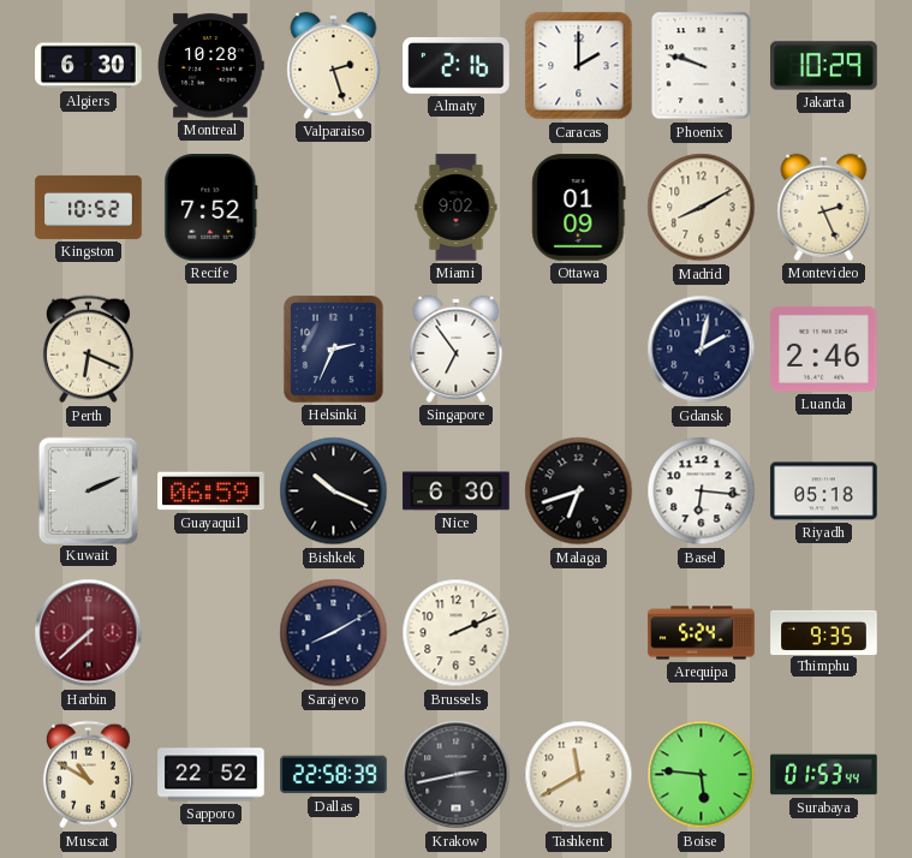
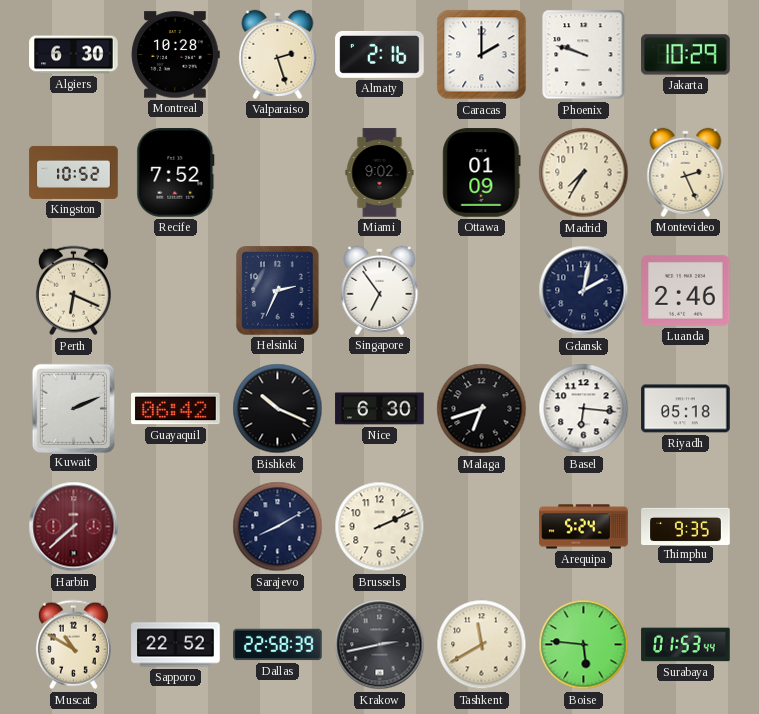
Madrid: 8:10 -> 7:35 (584, 173)
Guayaquil: 06:59 -> 06:42 (176, 409)
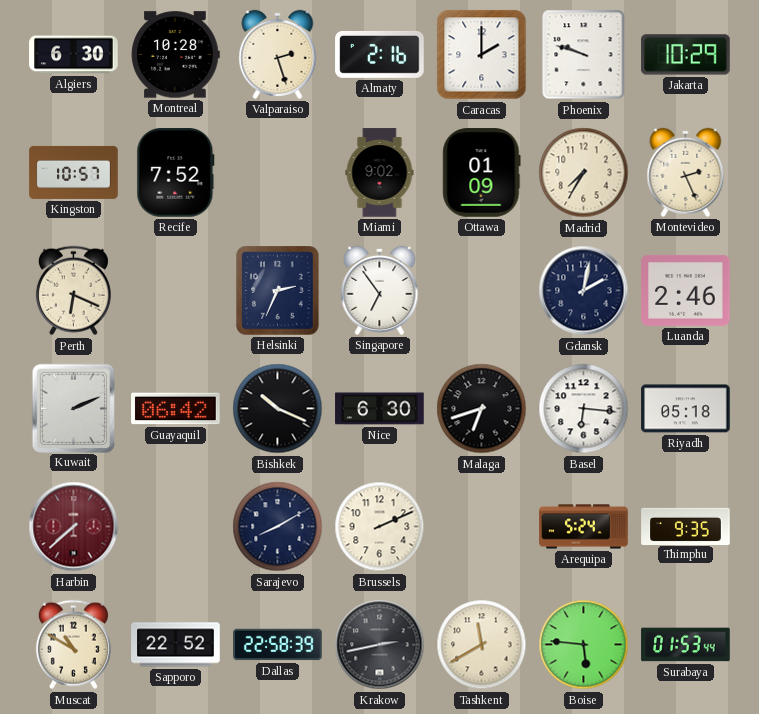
Kingston: 10:52 -> 10:57 (74, 172)
